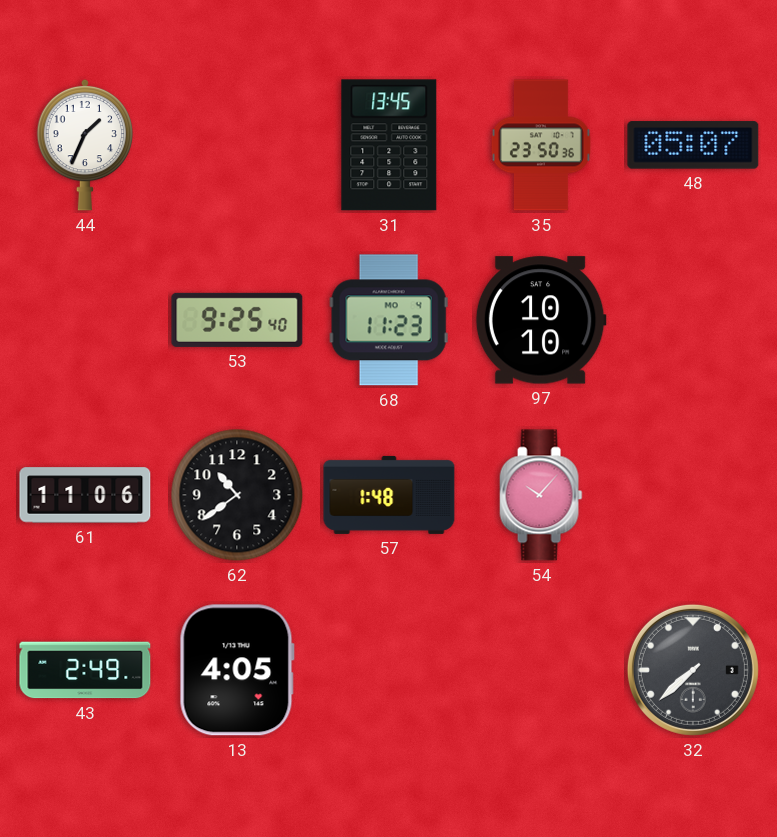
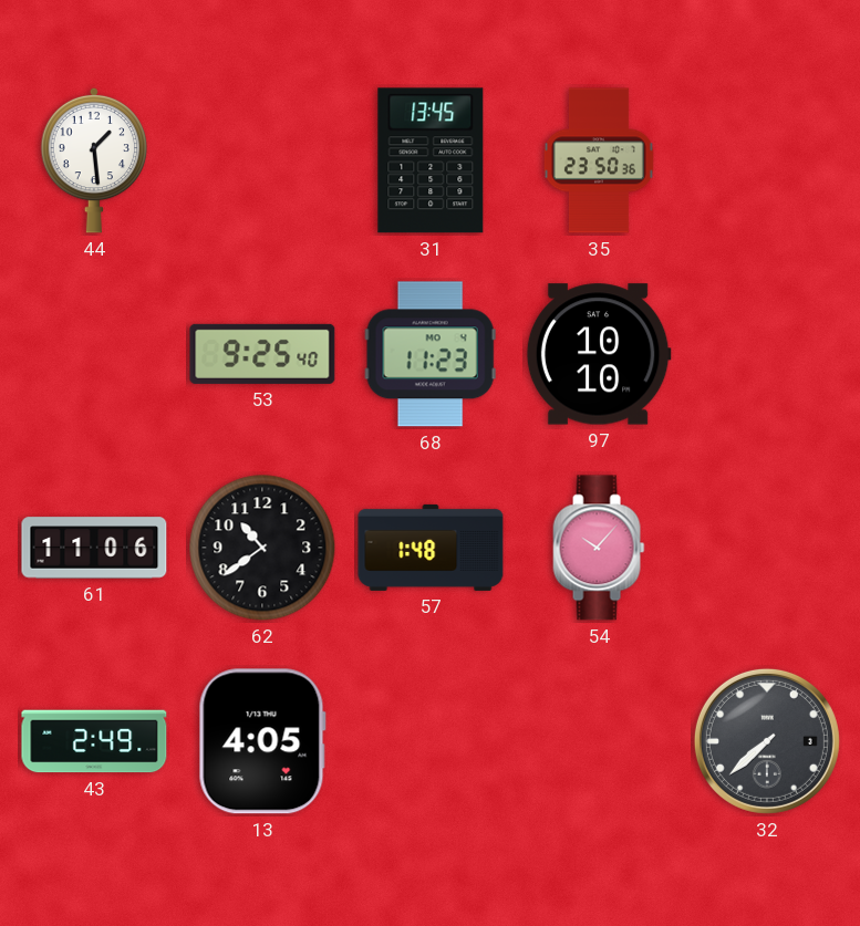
44: 1:34 -> 1:29 (94, 160)
48: 05:07 -> none (693, 145)
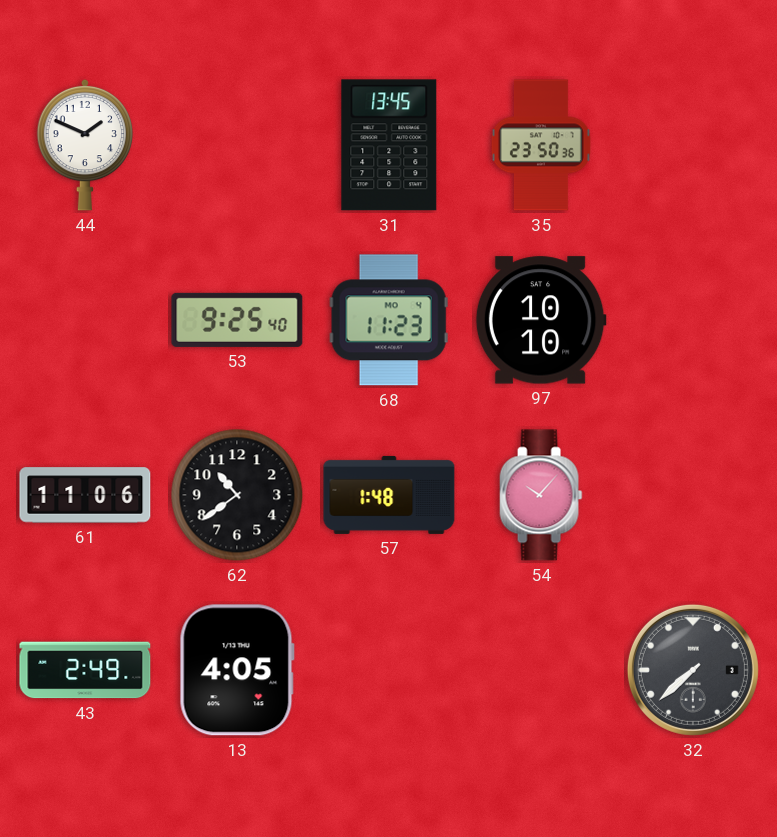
44: 1:29 -> 1:49 (85, 145)
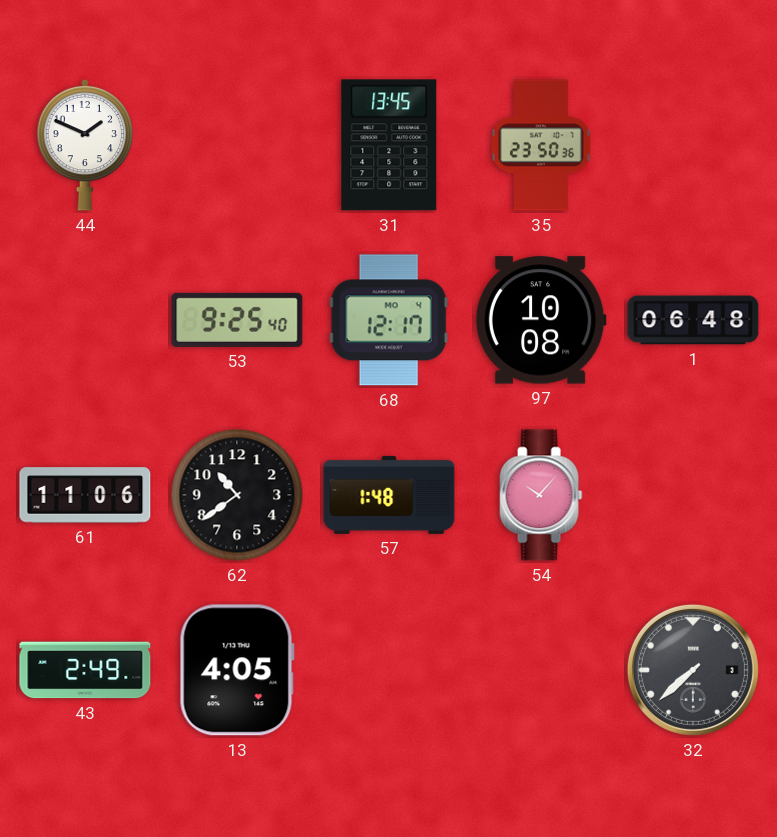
68: 11:23 -> 12:17 (389, 320)
97: 10:10 -> 10:08 (541, 320)
1: none -> 06:48 (693, 320)
